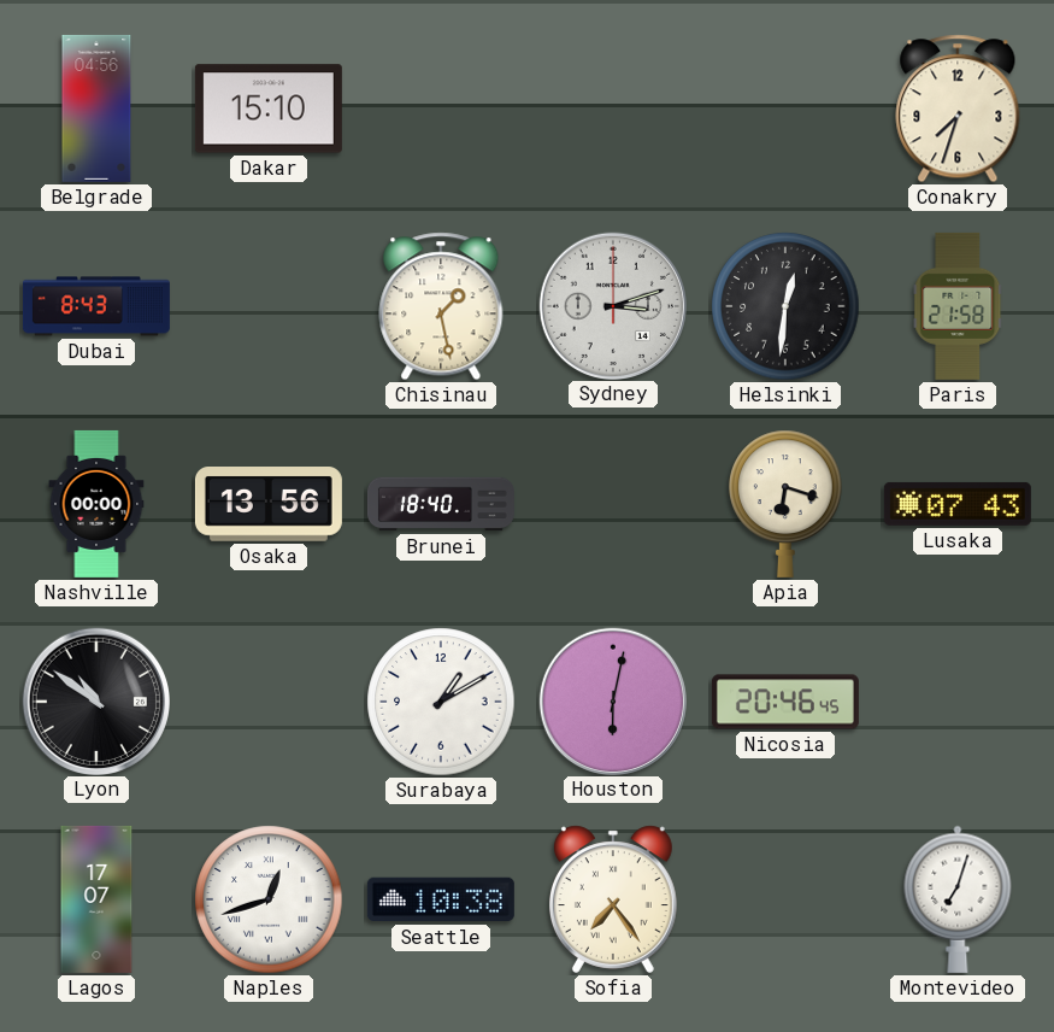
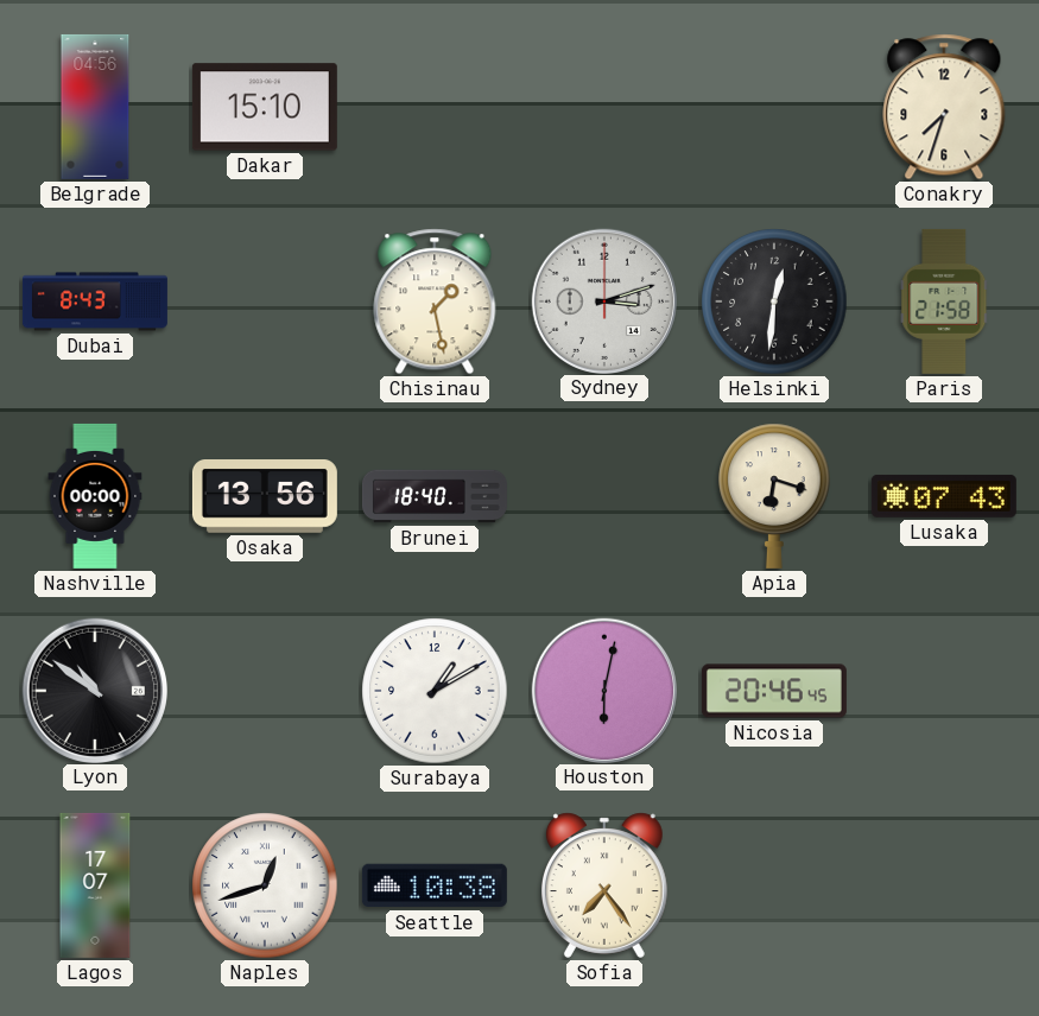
Montevideo: 7:03 -> none (958, 899)
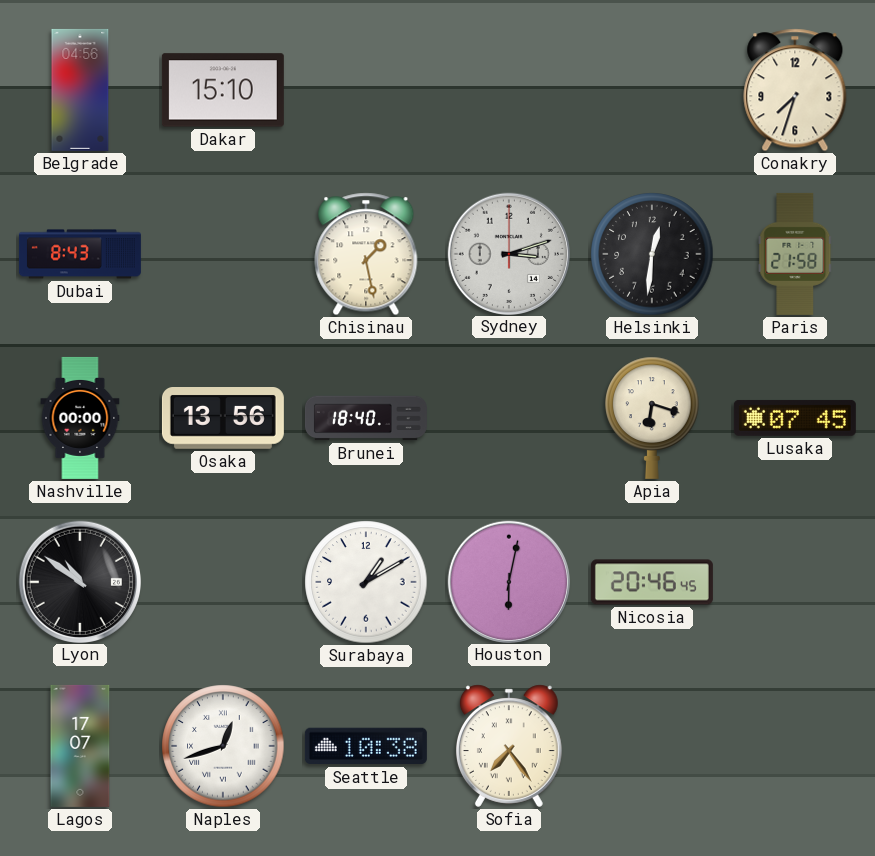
Lusaka: 07:43 -> 07:45 (795, 418)
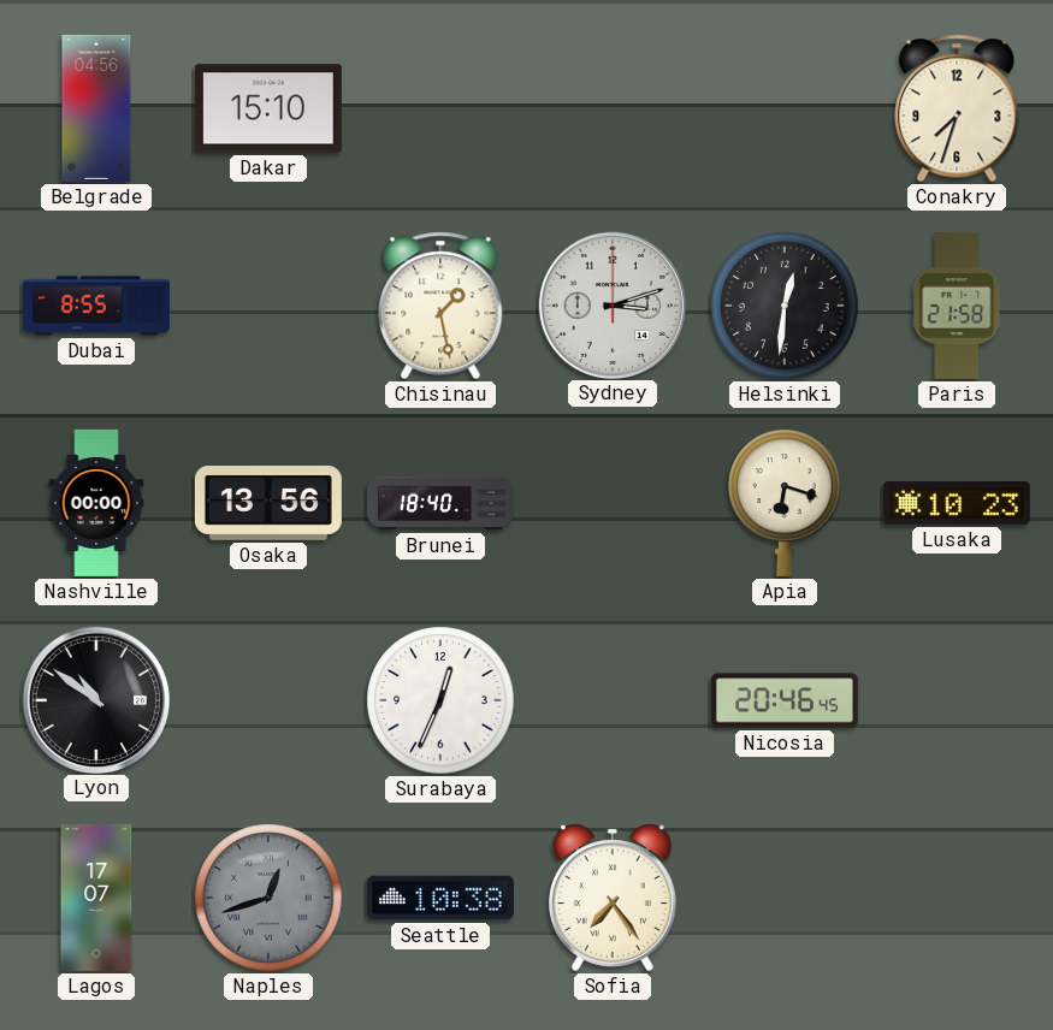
Dubai: 8:43 -> 8:55 (96, 306)
Lusaka: 07:45 -> 10:23 (957, 503)
Surabaya: 1:10 -> 12:34 (440, 700)
Houston: 6:02 -> none (508, 581)
Naples dial: white -> grey (268, 898)
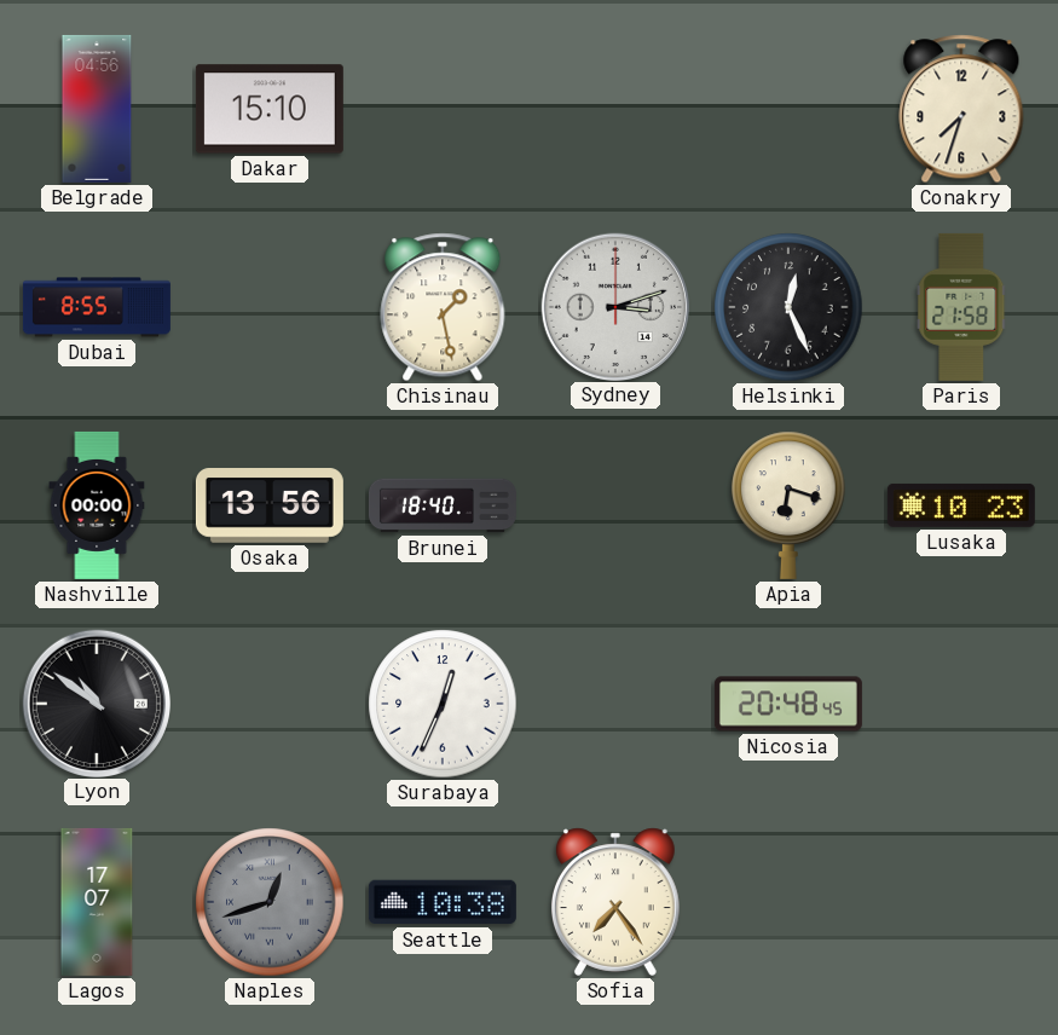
Helsinki: 12:31 -> 12:26 (788, 307)
Nicosia: 20:46 -> 20:48 (788, 704)
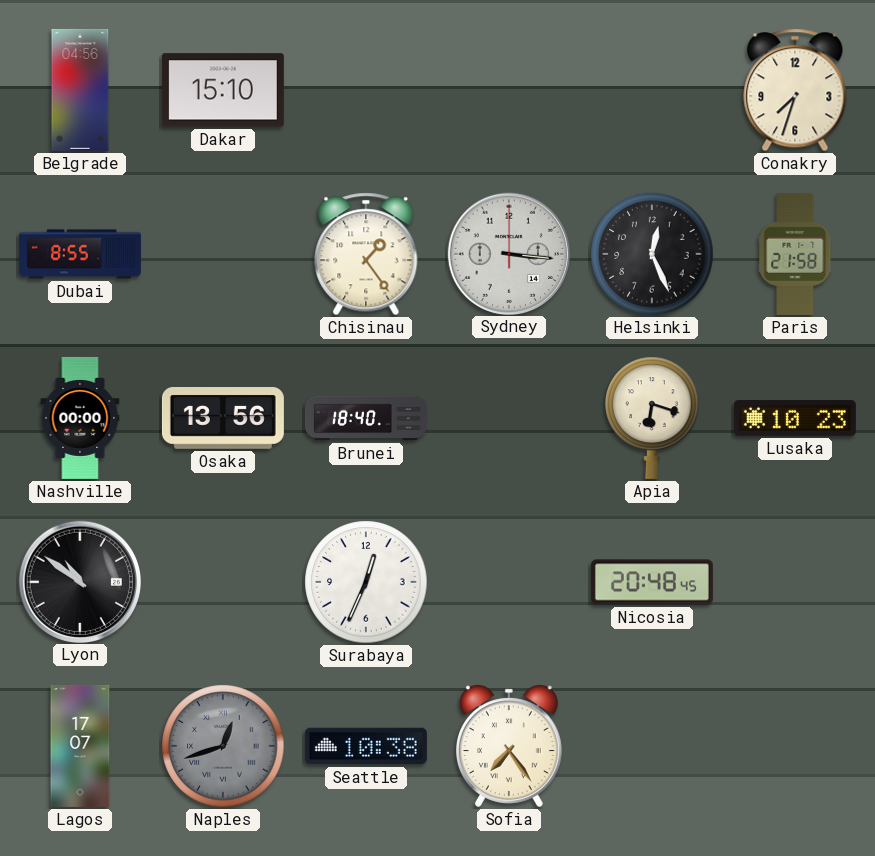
Chisinau: 1:28 -> 1:24 (366, 254)
Sydney: 3:12 -> 3:16 (508, 253)
